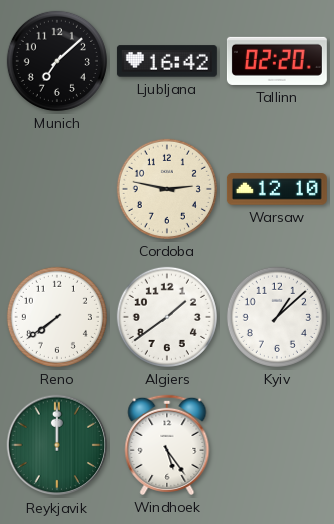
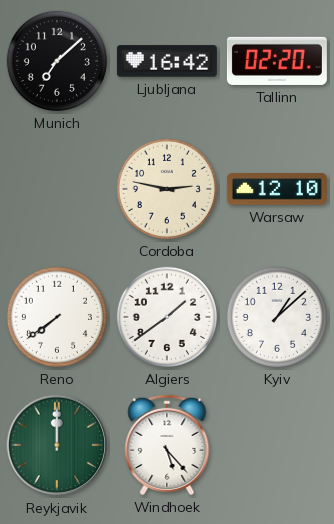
Windhoek: 5:24 -> 5:23 (167, 445)
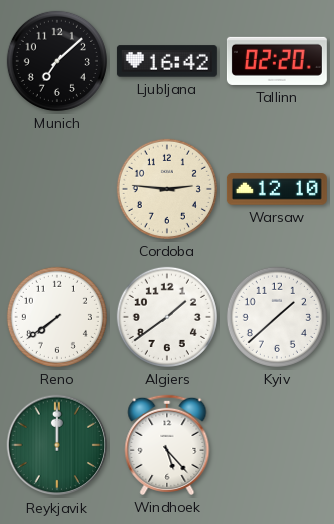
Cordoba: 2:47 -> 2:46 (167, 189)
Kyiv: 1:08 -> 1:38 (277, 317)
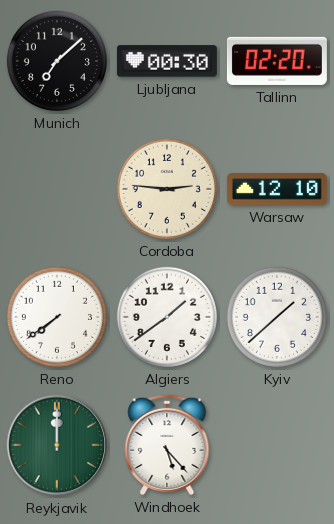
Ljubljana: 16:42 -> 00:30 (167, 61)
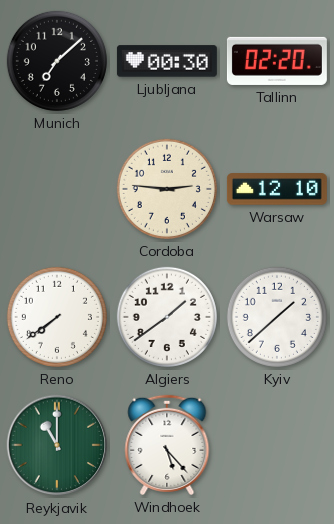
Reykjavik: 12:00 -> 11:00 (57, 445)
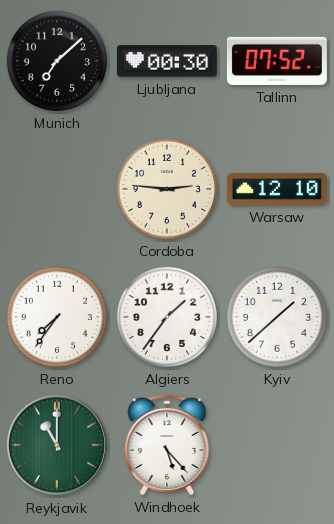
Tallinn: 02:20 -> 07:52 (277, 61)
Reno: 7:39 -> 7:36 (57, 317)
Algiers: 1:39 -> 1:36 (167, 317)
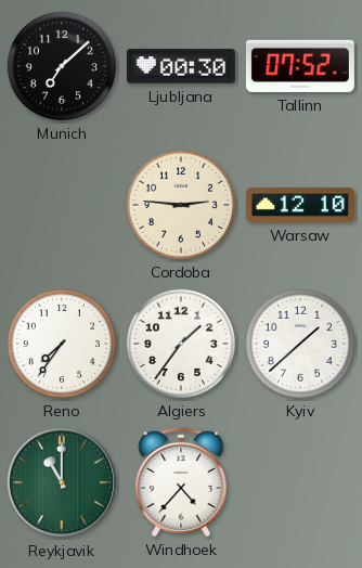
Windhoek: 5:23 -> 4:37 (181, 482)
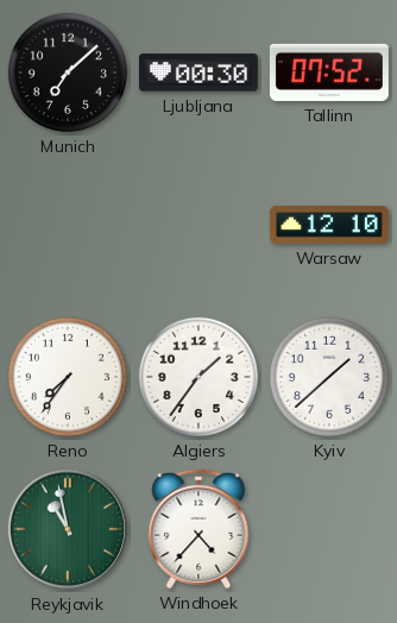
Cordoba: 2:46 -> none (181, 205)
Reykjavik: 11:00 -> 10:58 (68, 529)
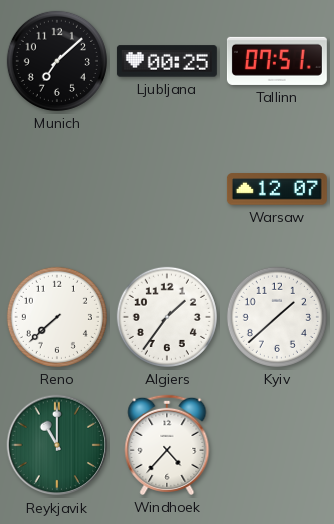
Ljubljana: 00:30 -> 00:25 (167, 61)
Tallinn: 07:52 -> 07:51 (277, 61)
Warsaw: 12:10 -> 12:07 (277, 189)
Reno: 7:36 -> 7:38 (57, 317)
Reykjavik: 10:58 -> 11:00 (57, 445)
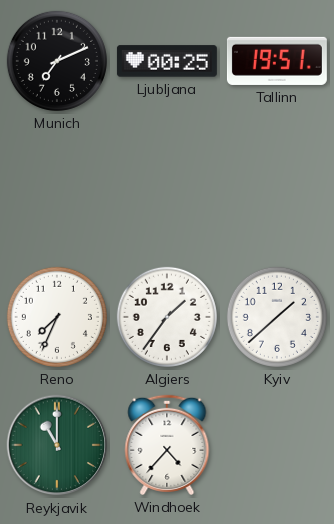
Munich: 7:08 -> 7:11 (57, 61)
Tallinn: 07:51 -> 19:51 (277, 61)
Warsaw: 12:07 -> none (277, 189)
Reno: 7:38 -> 7:34 (57, 317)
